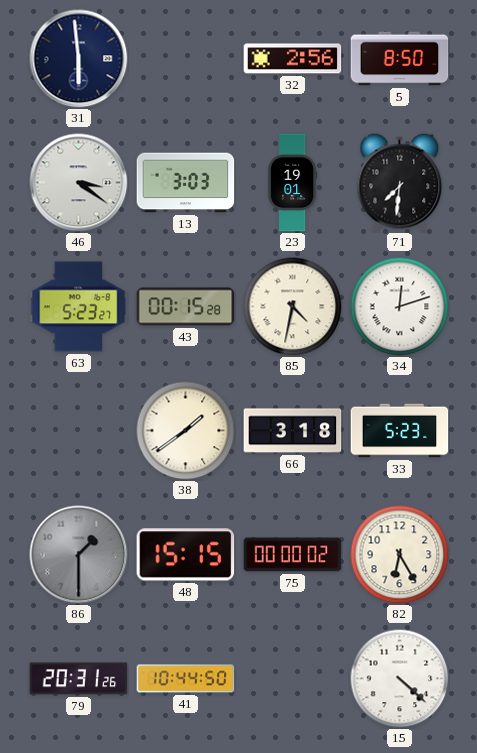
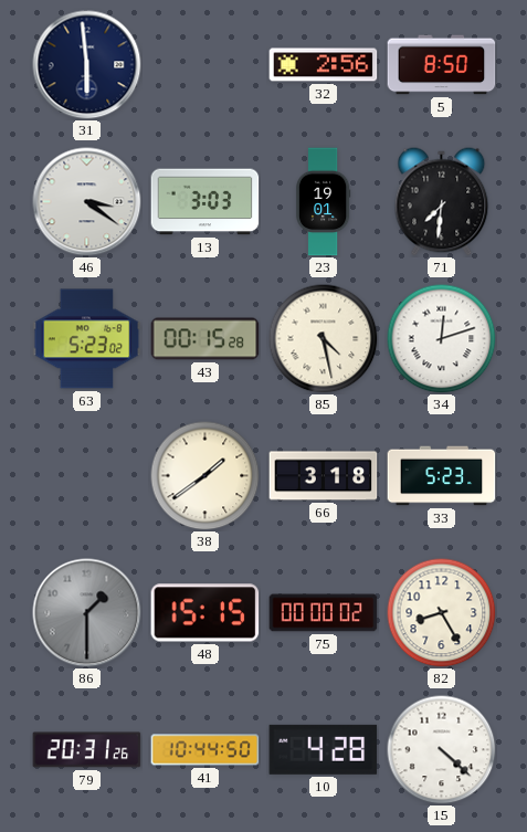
63: 5:23:27 -> 5:23:02 (87, 339)
85: 4:32 -> 4:28 (324, 339)
82: 6:25 -> 8:25 (442, 613)
10: none -> 4:28 (324, 749)
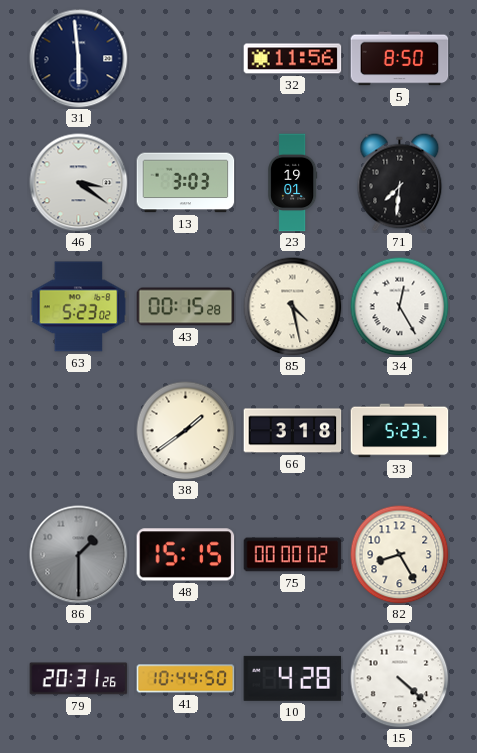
32: 2:56 -> 11:56 (293, 59)
34: 12:12 -> 12:25 (400, 307)
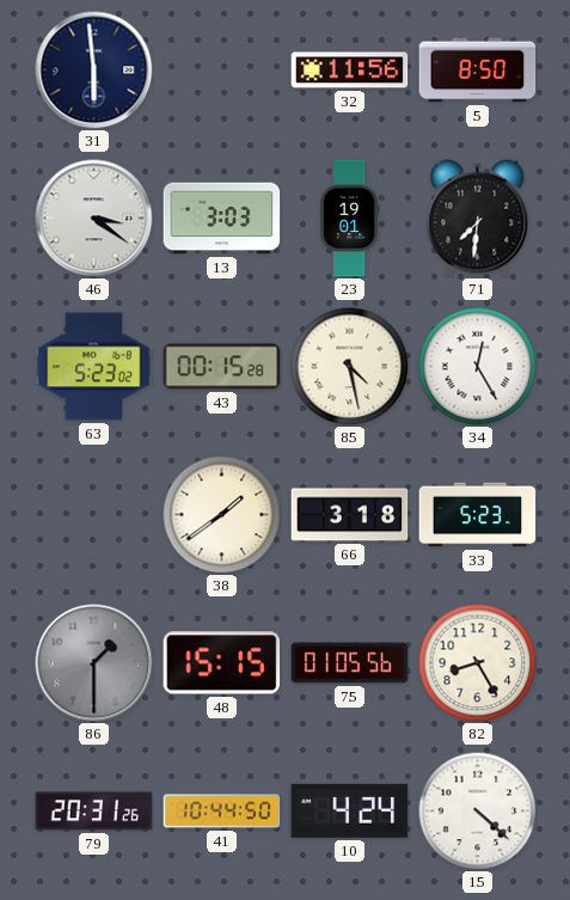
75: 00:00 -> 01:05 (350, 663)
10: 4:28 -> 4:24 (350, 810)
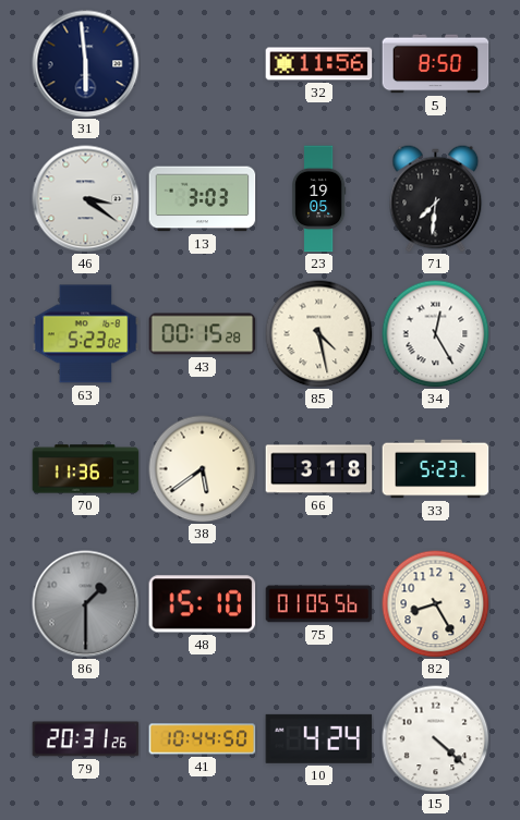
23: 19:01 -> 19:05 (318, 199)
70: none -> 11:36 (86, 469)
38: 1:39 -> 5:39 (203, 469)
48: 15:15 -> 15:10 (203, 604)
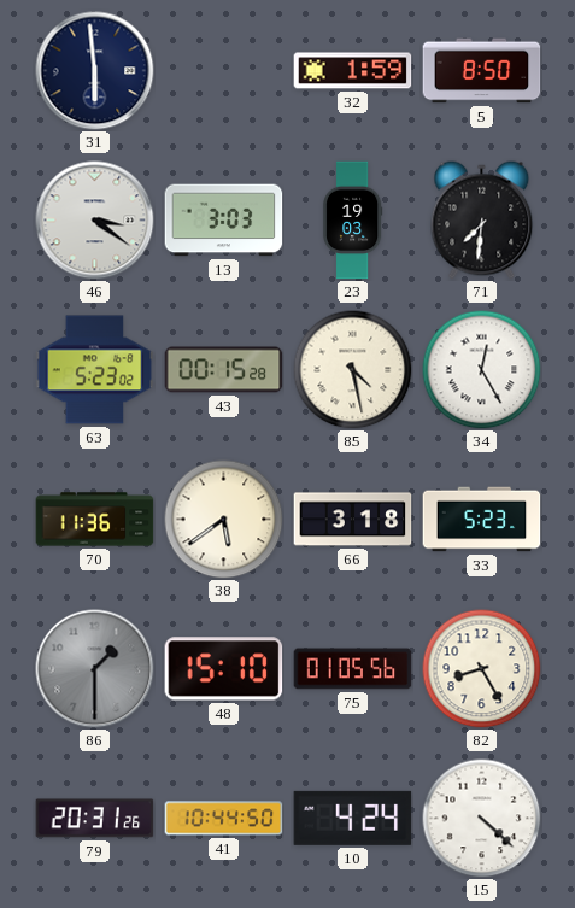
32: 11:56 -> 1:59 (353, 71)
23: 19:05 -> 19:03 (352, 221)
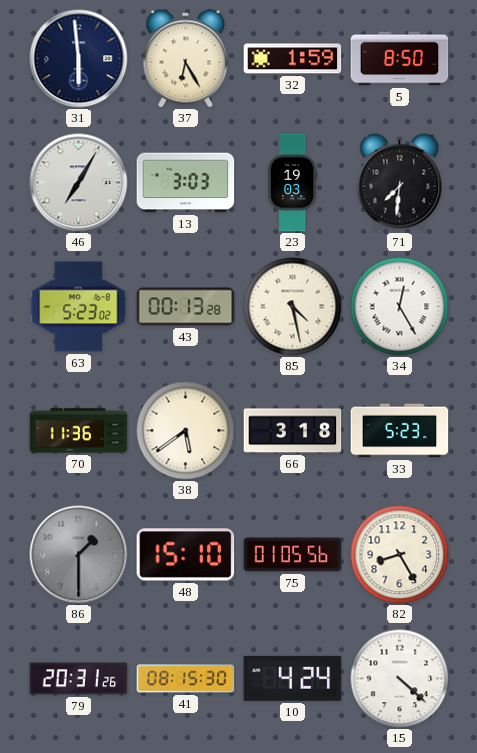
37: none -> 6:25 (186, 59)
46: 3:21 -> 7:05 (79, 183)
43: 00:15 -> 00:13 (186, 307)
41: 10:44 -> 08:15 (186, 679)
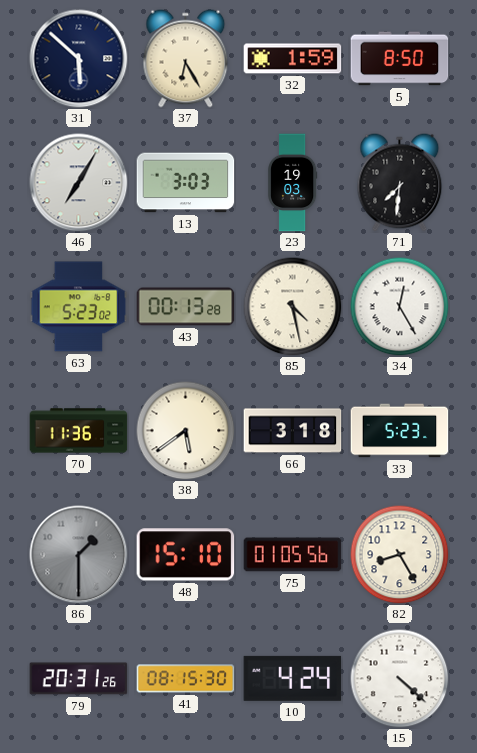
31: 5:59 -> 5:52 (79, 59)
